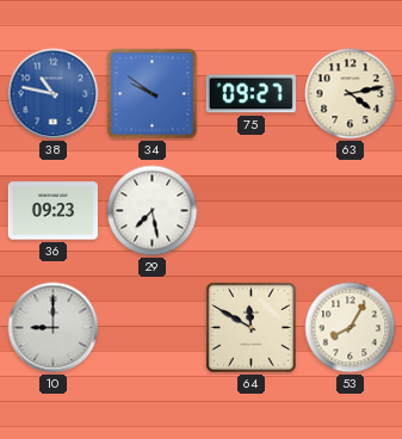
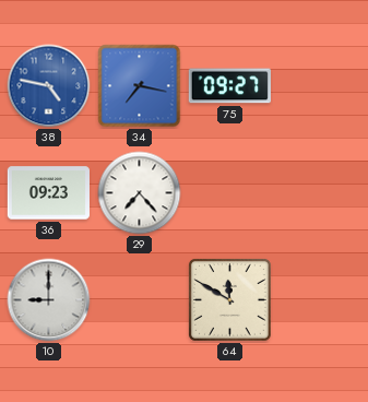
38: 10:47 -> 4:47 (49, 86)
34: 9:51 -> 7:17 (140, 86)
63: 4:13 -> none (351, 94)
29: 7:28 -> 7:23 (140, 193)
53: 8:05 -> none (351, 328)
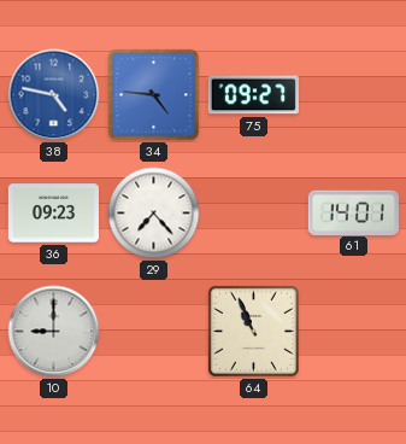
34: 7:17 -> 4:46 (154, 95)
61: none -> 14:01 (353, 212)
64: 11:50 -> 10:56 (254, 332)
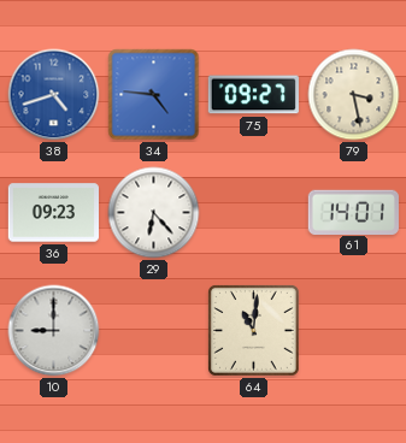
38: 4:47 -> 4:42 (54, 95)
79: none -> 3:28 (354, 95)
29: 7:23 -> 6:23 (154, 213)
64: 10:56 -> 11:01 (254, 331)
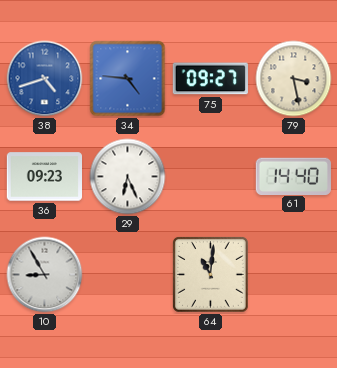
29: 6:23 -> 6:26 (128, 177)
61: 14:01 -> 14:40 (293, 176)
10: 9:00 -> 8:55 (45, 275)
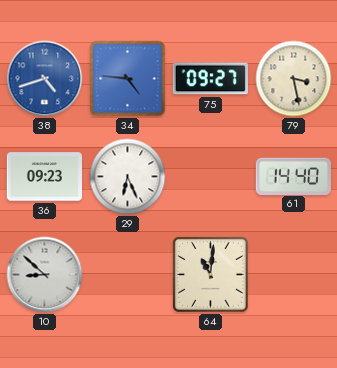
10: 8:55 -> 8:52 (45, 275)
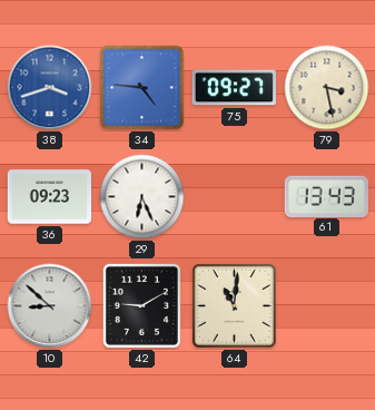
38: 4:42 -> 3:42 (50, 88)
61: 14:40 -> 13:43 (326, 196)
42: none -> 9:10 (141, 305)
